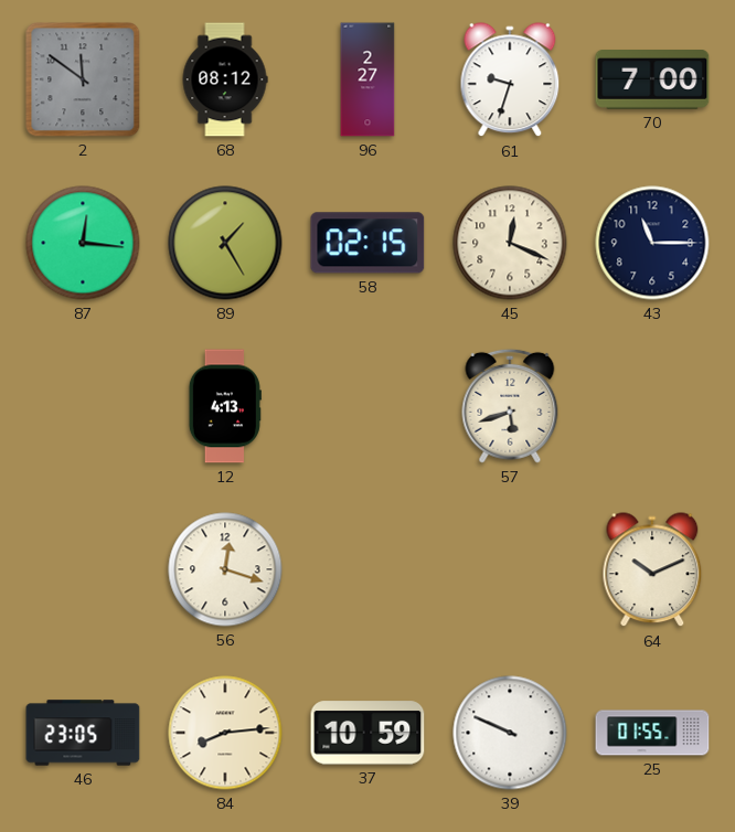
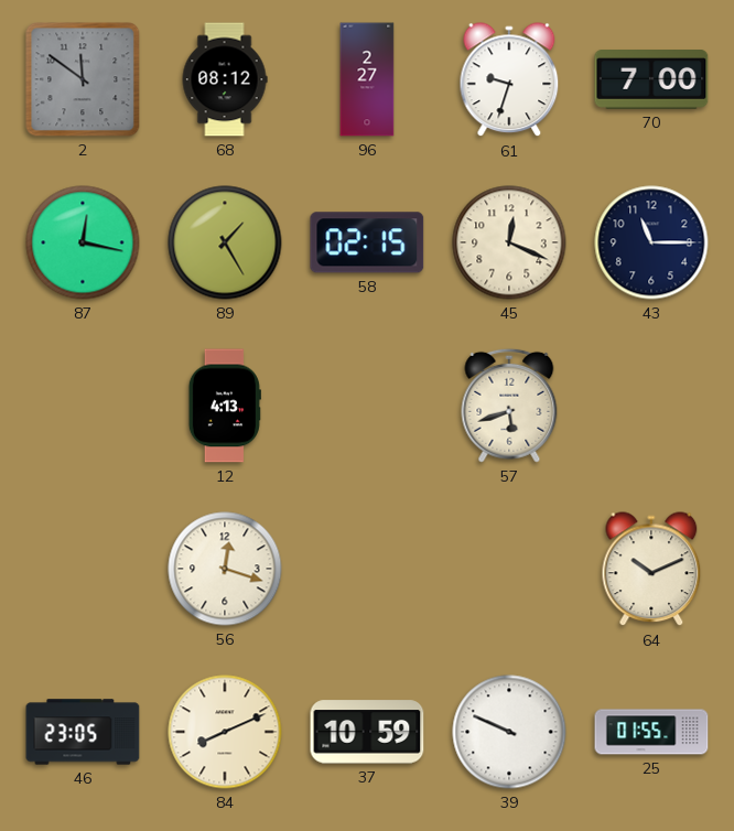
87: 12:16 -> 12:17 (83, 242)
84: 8:14 -> 8:11 (225, 732)
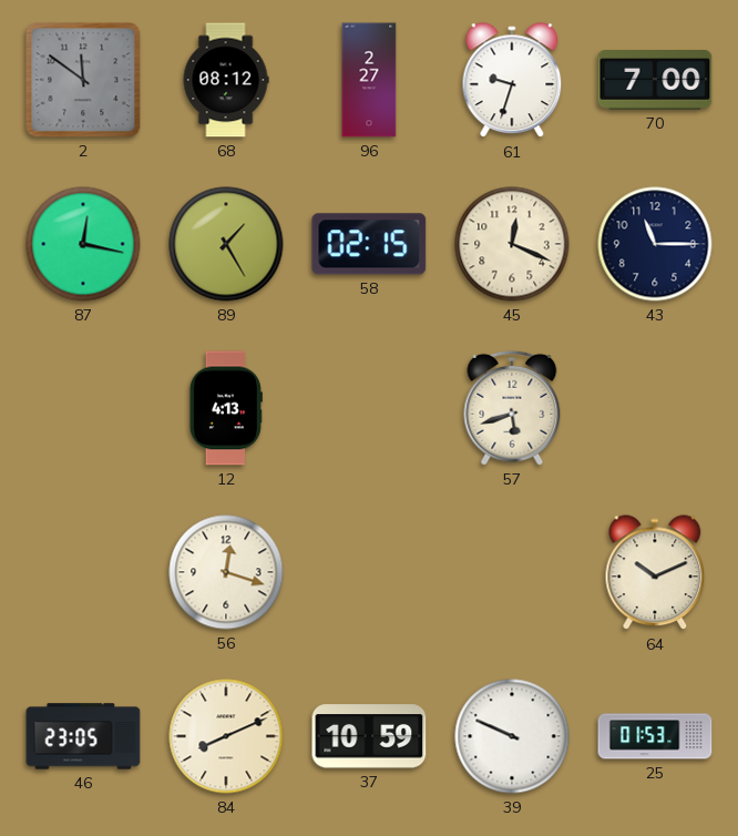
25: 01:55 -> 01:53 (655, 736)
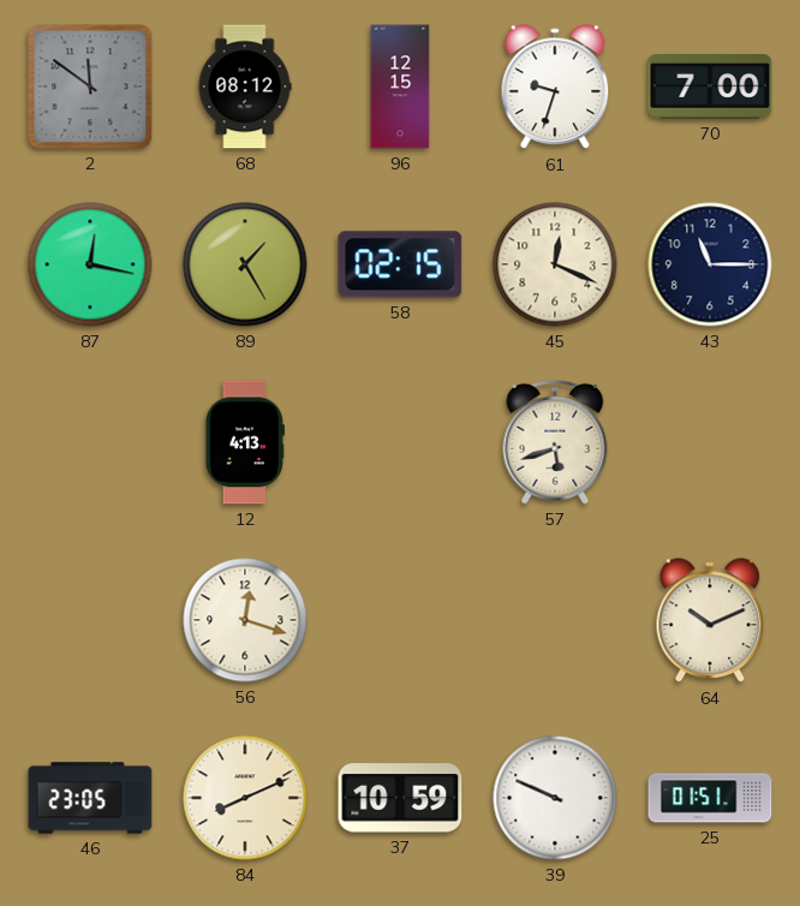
96: 2:27 -> 12:15 (400, 87)
25: 01:53 -> 01:51 (710, 798)
